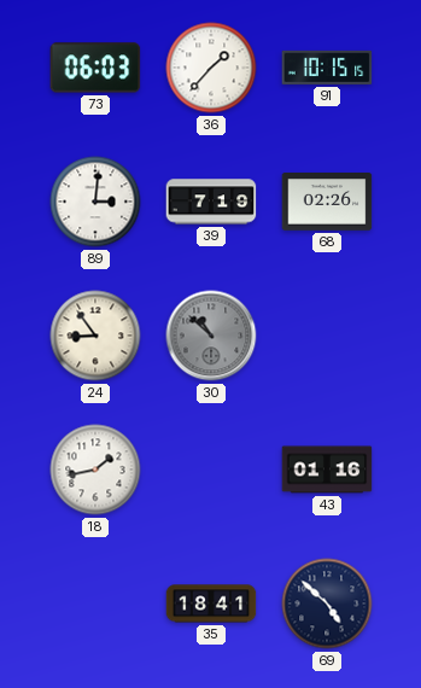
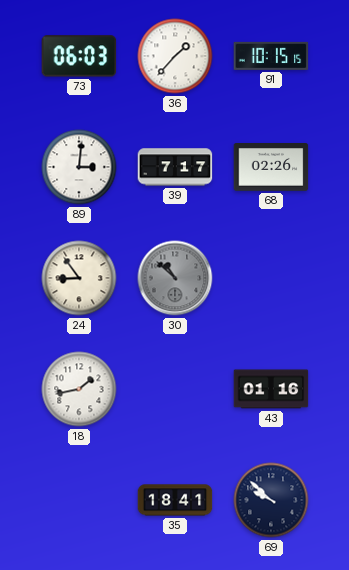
39: 7:19 -> 7:17 (175, 167)
69: 4:52 -> 9:52 (271, 500)
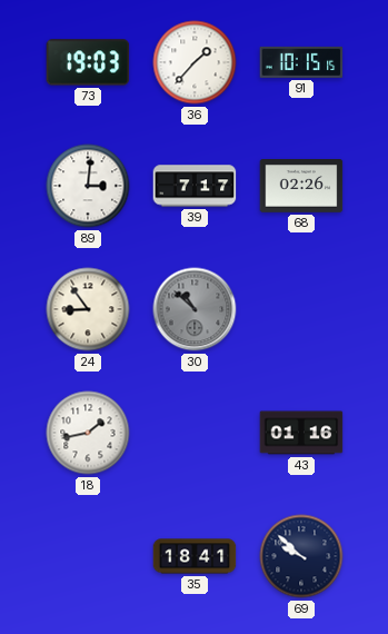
73: 06:03 -> 19:03 (88, 62)
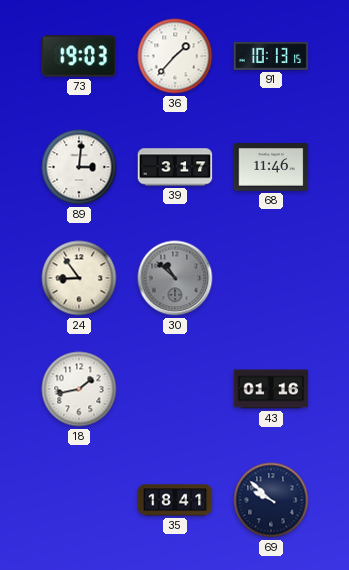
91: 10:15 -> 10:13 (271, 56)
39: 7:17 -> 3:17 (175, 167)
68: 02:26 -> 11:46 (271, 168)
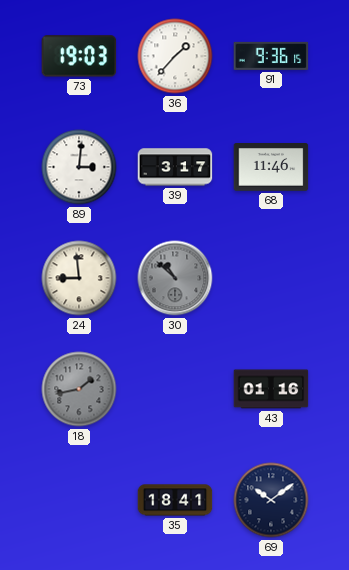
91: 10:13 -> 9:36 (271, 56)
24: 8:54 -> 8:59 (79, 278)
18 dial: white -> grey (79, 389)
69: 9:52 -> 10:09 (271, 500)
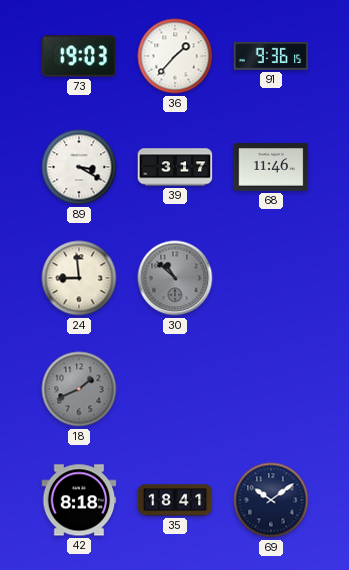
89: 3:01 -> 3:20 (79, 167)
18: 1:43 -> 1:41 (79, 389)
43: 01:16 -> none (271, 389)
42: none -> 8:18 (79, 500)
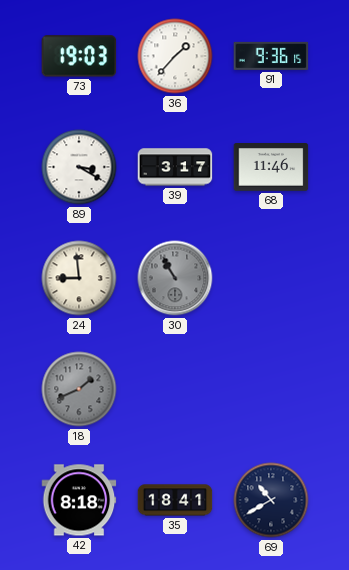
30: 10:52 -> 10:55 (175, 278)
69: 10:09 -> 10:40 (271, 500)
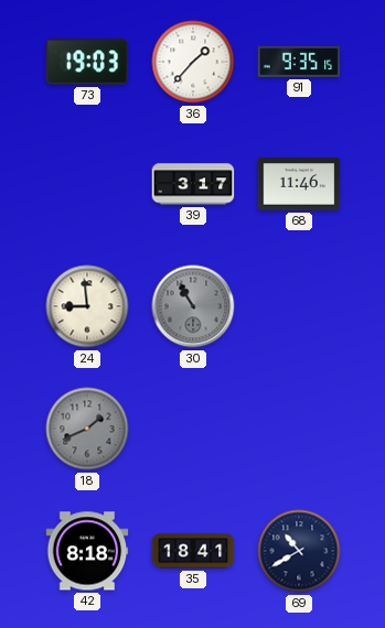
91: 9:36 -> 9:35 (299, 62)
89: 3:20 -> none (79, 167)
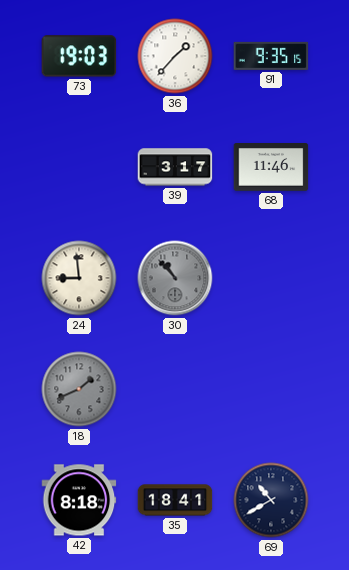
30: 10:55 -> 10:53 (175, 278)
